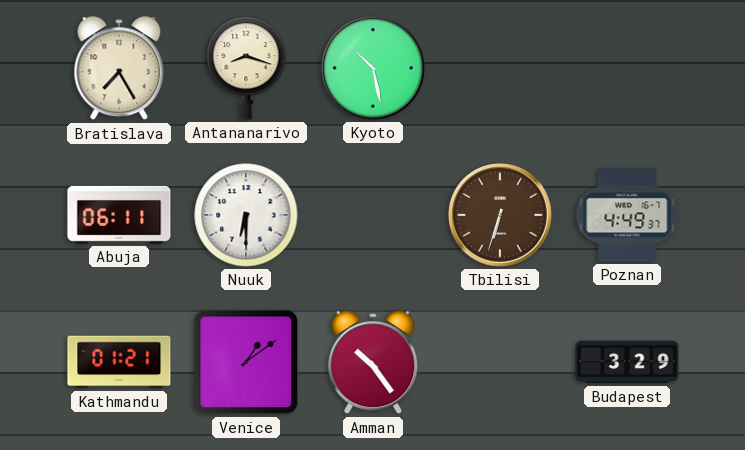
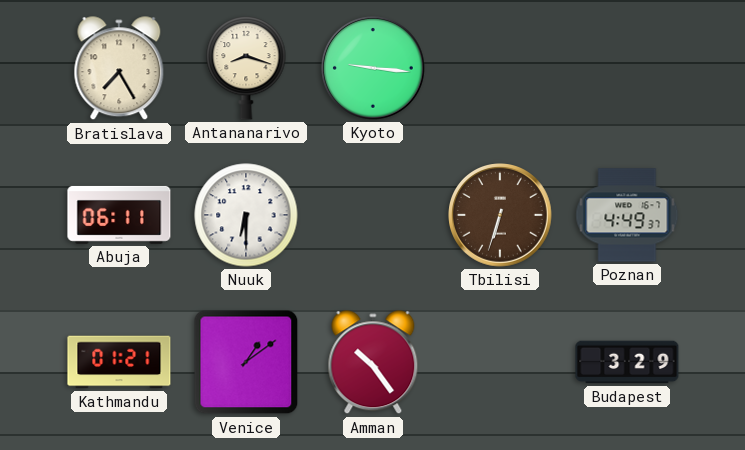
Kyoto: 10:28 -> 9:16 (373, 68)
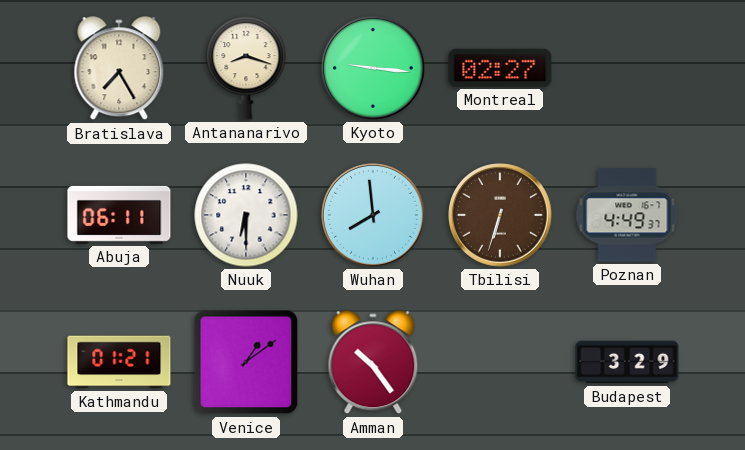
Montreal: none -> 02:27 (500, 68)
Wuhan: none -> 7:59 (373, 215)
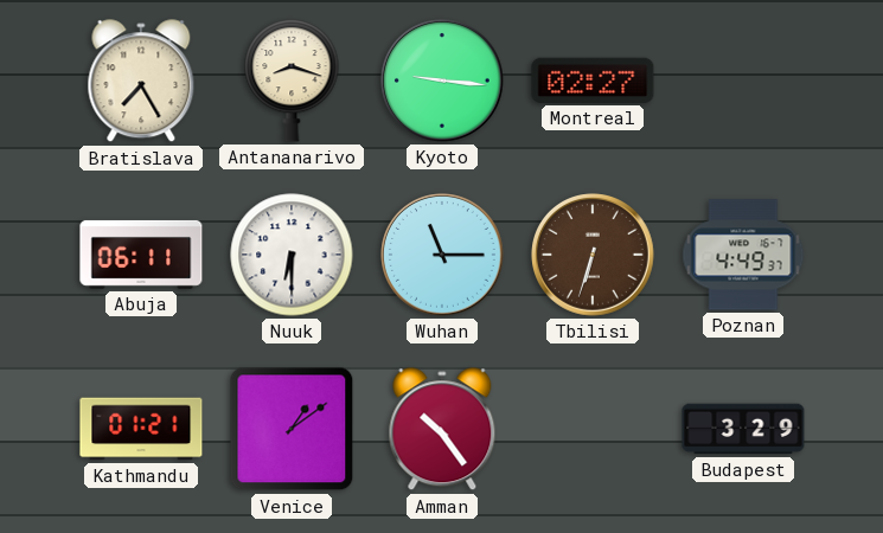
Wuhan: 7:59 -> 11:15 (442, 255)
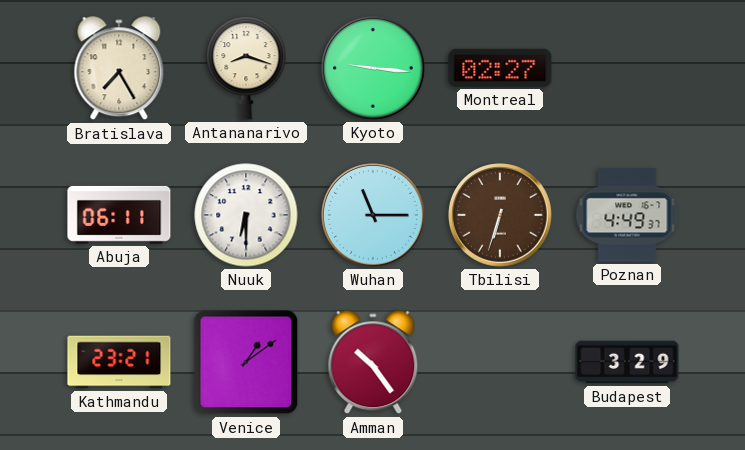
Kathmandu: 01:21 -> 23:21 (119, 362)
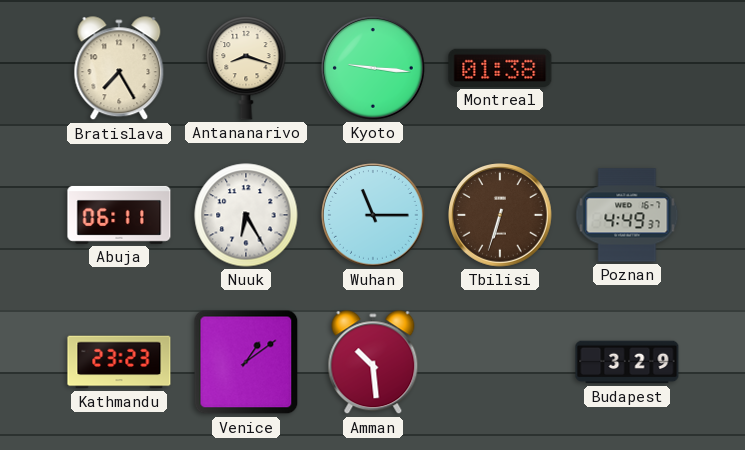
Montreal: 02:27 -> 01:38 (500, 68)
Nuuk: 6:30 -> 6:25 (246, 215)
Kathmandu: 23:21 -> 23:23 (119, 362)
Amman: 10:24 -> 10:29 (373, 363)
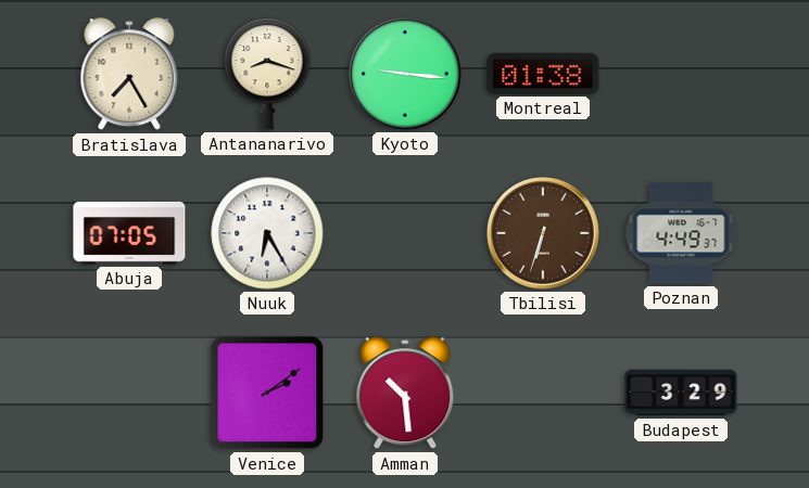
Abuja: 06:11 -> 07:05 (129, 233)
Wuhan: 11:15 -> none (373, 215)
Kathmandu: 23:23 -> none (119, 362)
Venice: 1:09 -> 2:09 (267, 393)
